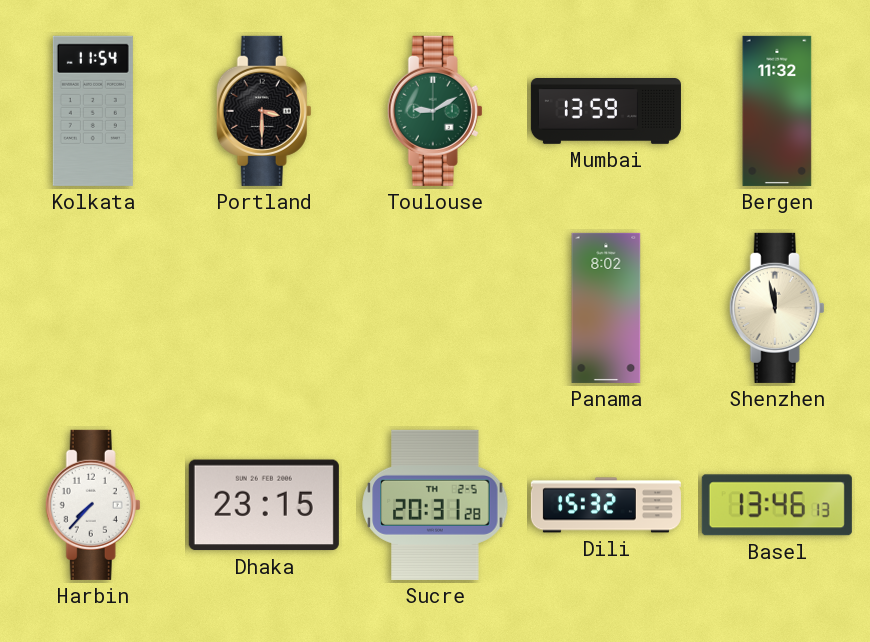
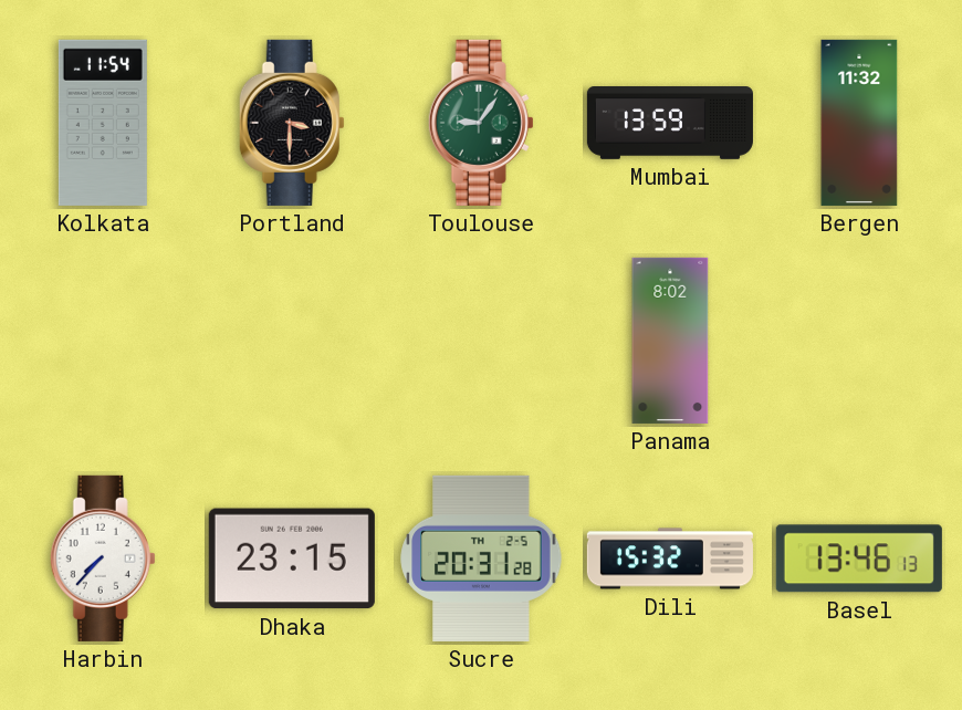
Toulouse: 9:10 -> 9:06 (481, 123)
Shenzhen: 11:58 -> none (777, 308)
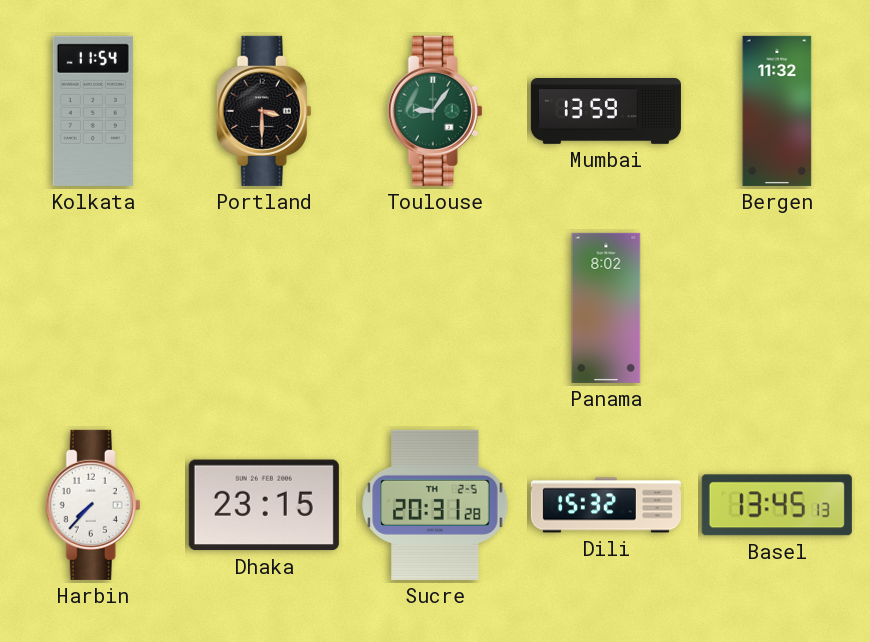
Basel: 13:46 -> 13:45 (777, 505)
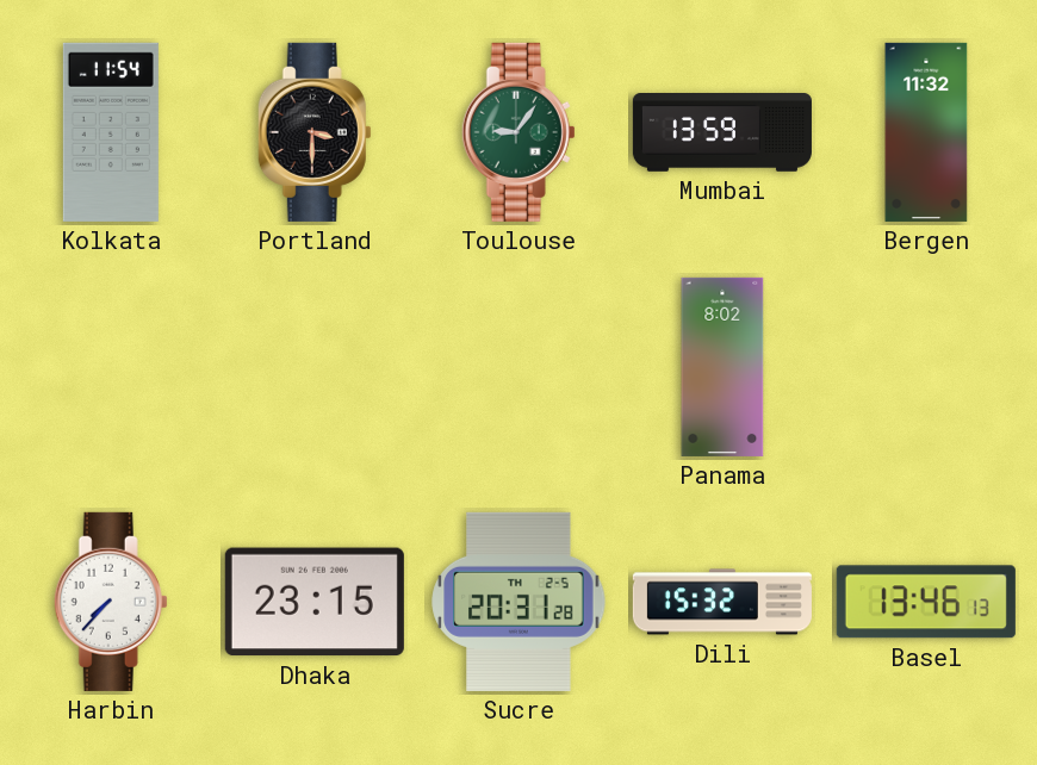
Basel: 13:45 -> 13:46 (926, 602)
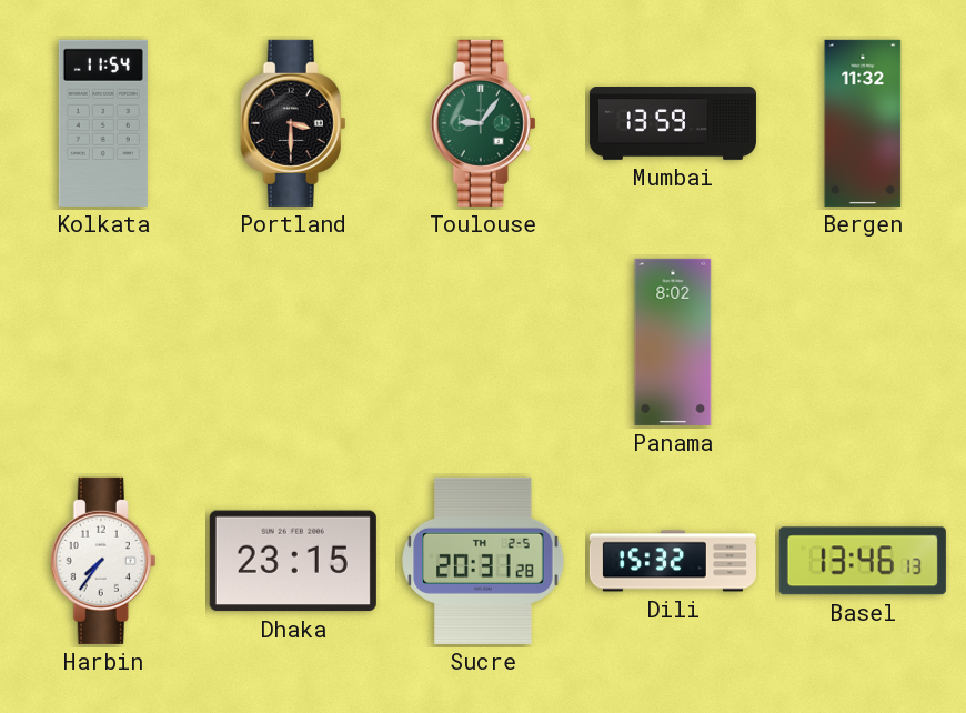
Harbin: 7:37 -> 7:36 (103, 561)
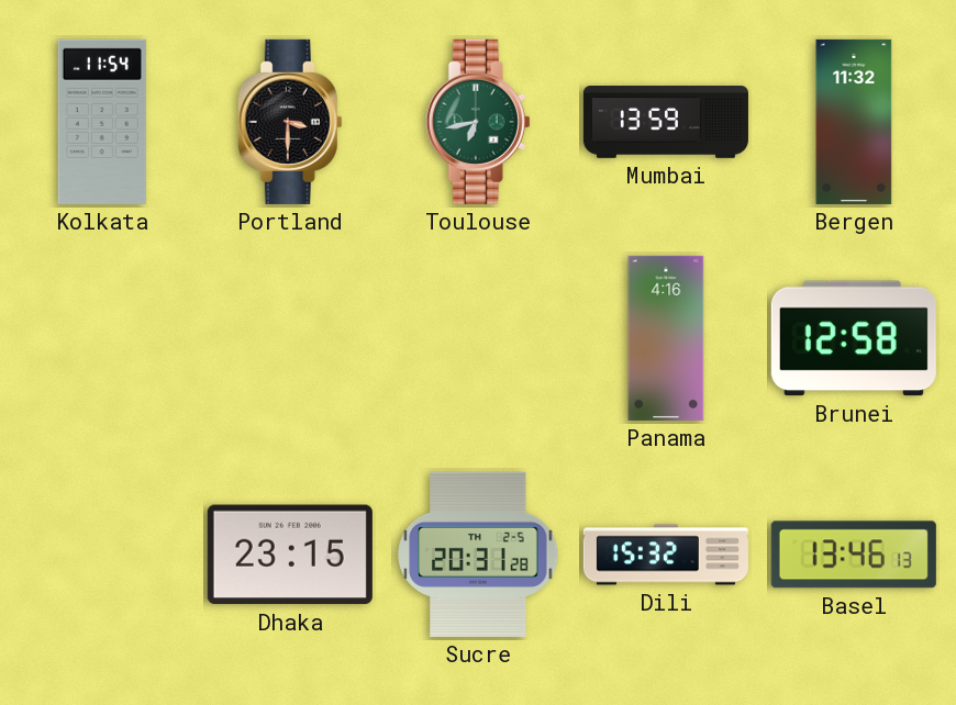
Toulouse: 9:06 -> 6:43 (478, 122)
Panama: 8:02 -> 4:16 (666, 338)
Brunei: none -> 12:58 (854, 338)
Harbin: 7:36 -> none (103, 561)
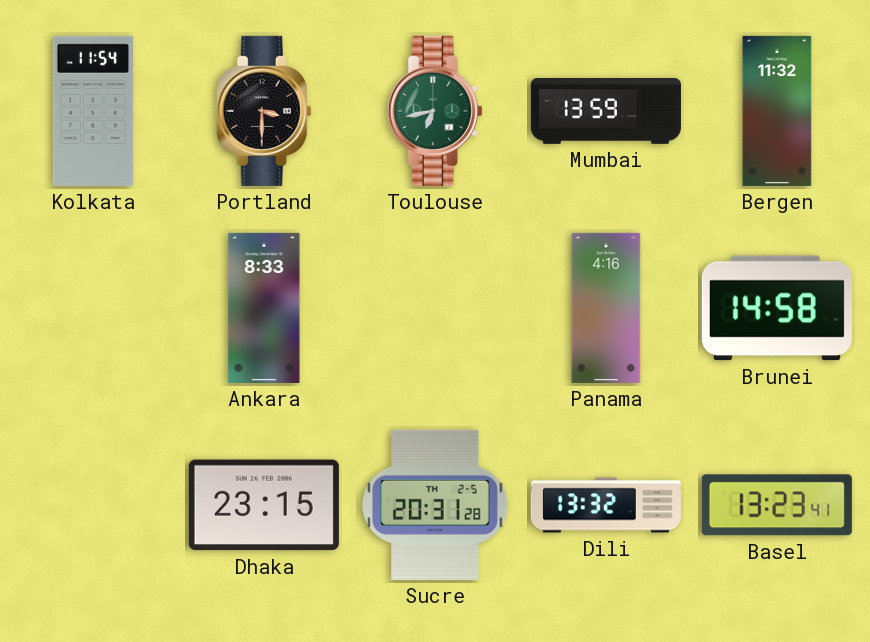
Ankara: none -> 8:33 (264, 308)
Brunei: 12:58 -> 14:58 (777, 308)
Dili: 15:32 -> 13:32 (606, 505)
Basel: 13:46 -> 13:23 (777, 505)
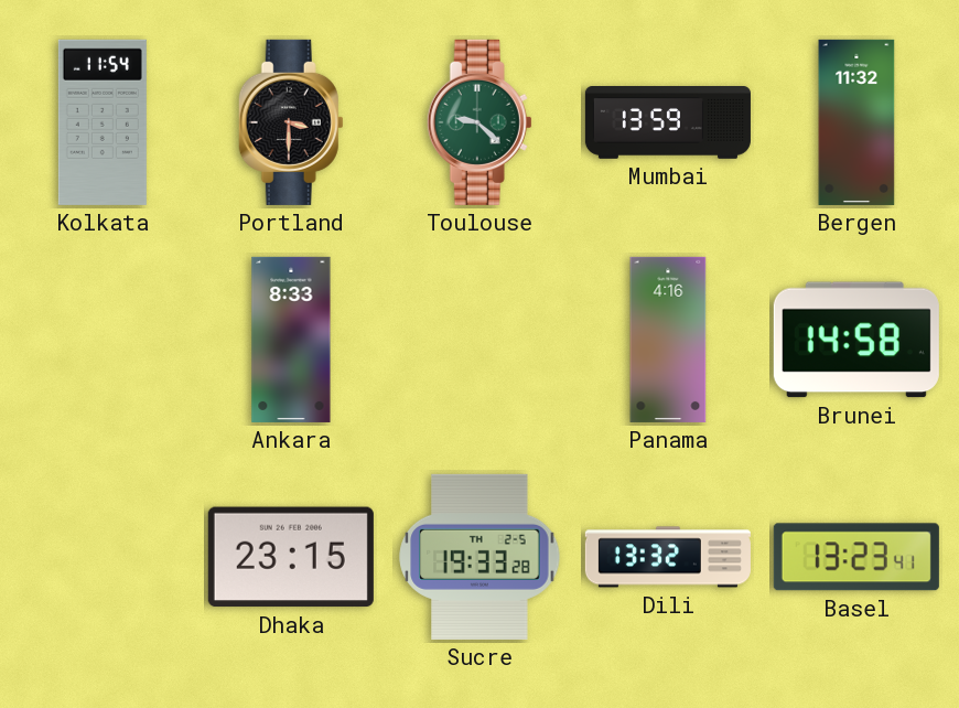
Toulouse: 6:43 -> 9:22 (479, 122)
Sucre: 20:31 -> 19:33 (479, 557)
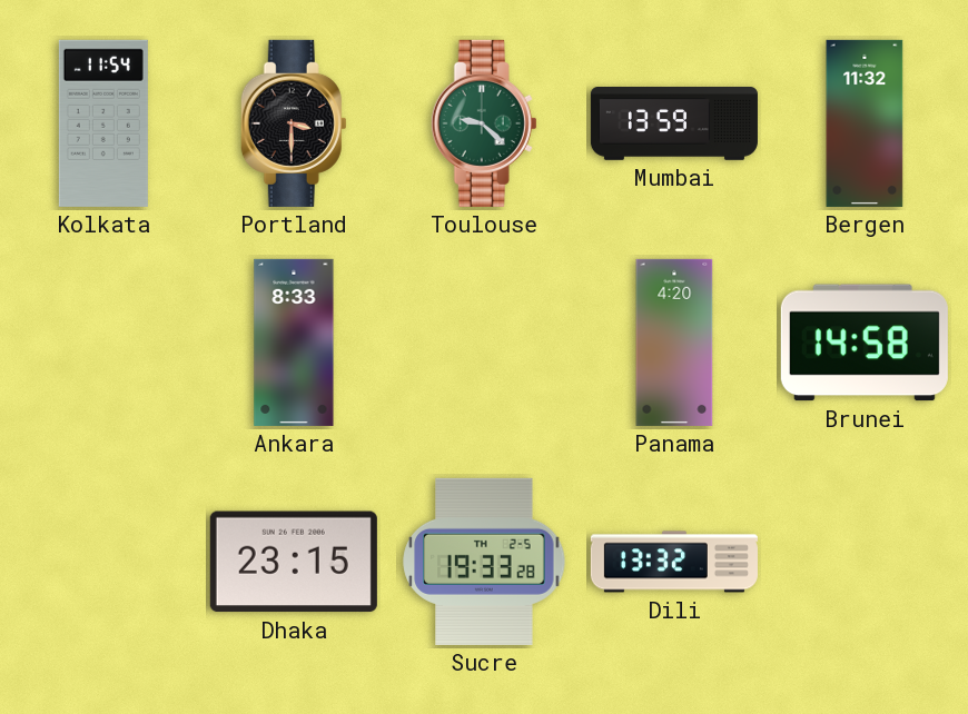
Panama: 4:16 -> 4:20 (674, 343)
Basel: 13:23 -> none (856, 557)
